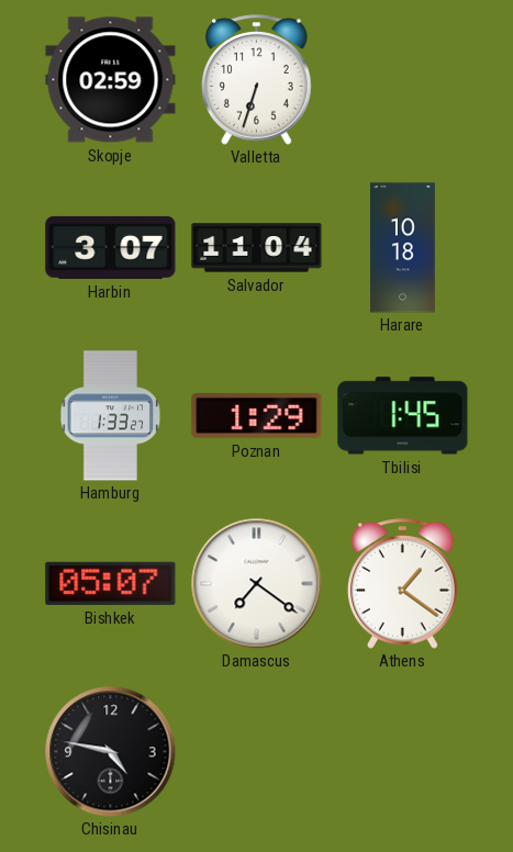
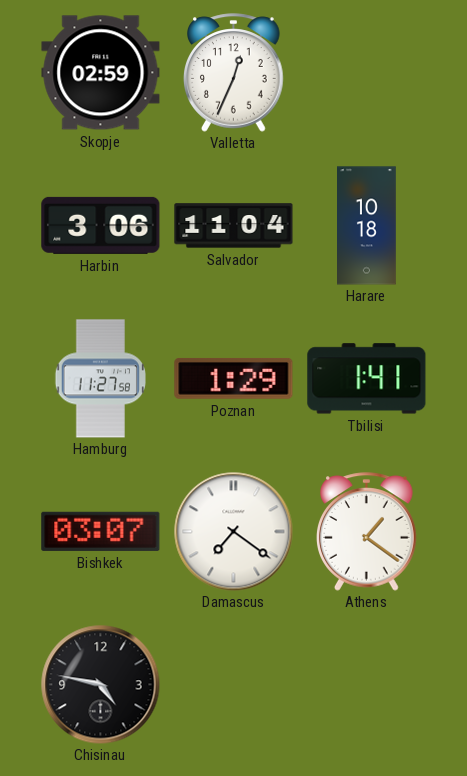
Valletta: 6:33 -> 12:34 (234, 73)
Harbin: 3:07 -> 3:06 (101, 225)
Hamburg: 1:33 -> 11:27 (100, 379)
Tbilisi: 1:45 -> 1:41 (367, 379)
Bishkek: 05:07 -> 03:07 (101, 531)
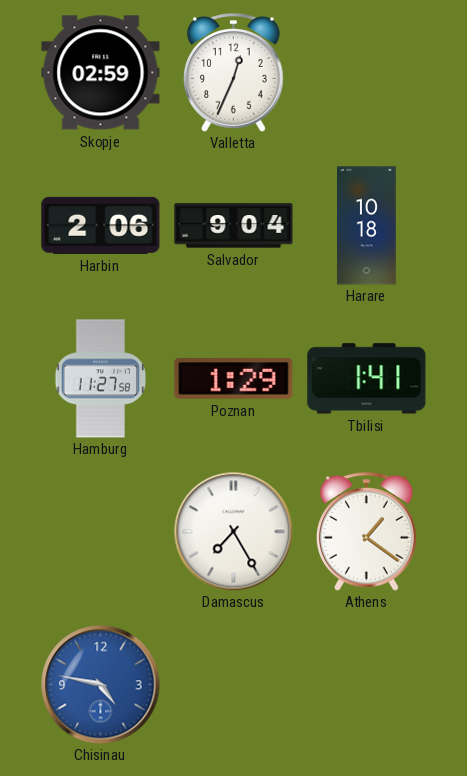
Harbin: 3:06 -> 2:06 (101, 225)
Salvador: 11:04 -> 9:04 (234, 226)
Bishkek: 03:07 -> none (101, 531)
Damascus: 7:21 -> 7:25 (234, 532)
Chisinau dial: black -> blue (101, 685)
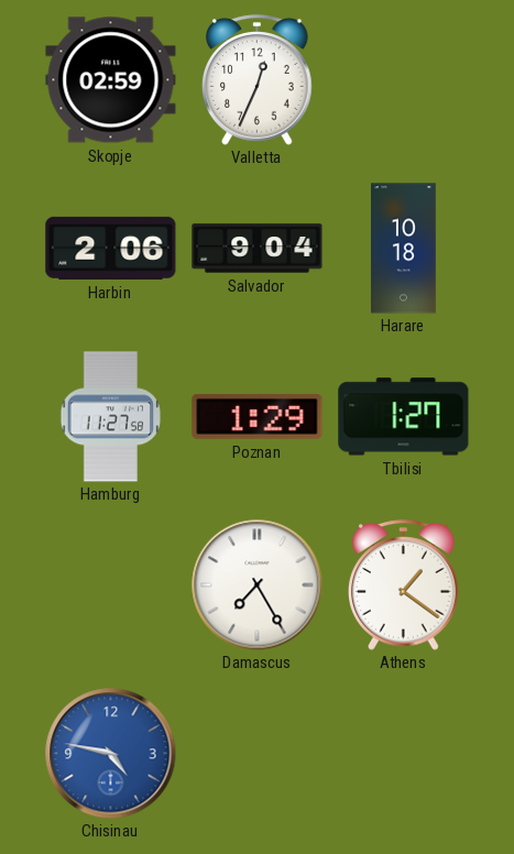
Tbilisi: 1:41 -> 1:27 (404, 417)
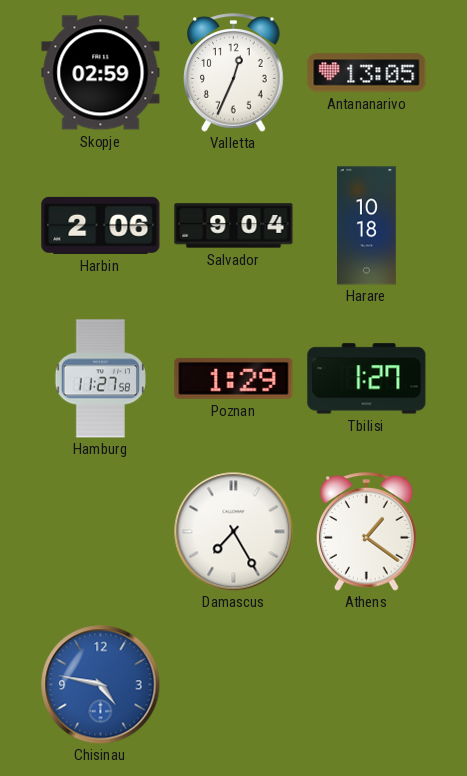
Antananarivo: none -> 13:05 (367, 73)
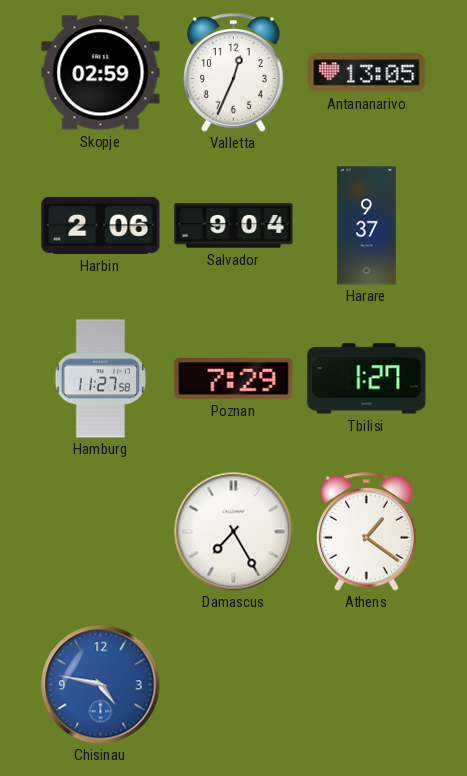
Harare: 10:18 -> 9:37 (367, 226)
Poznan: 1:29 -> 7:29 (234, 379)
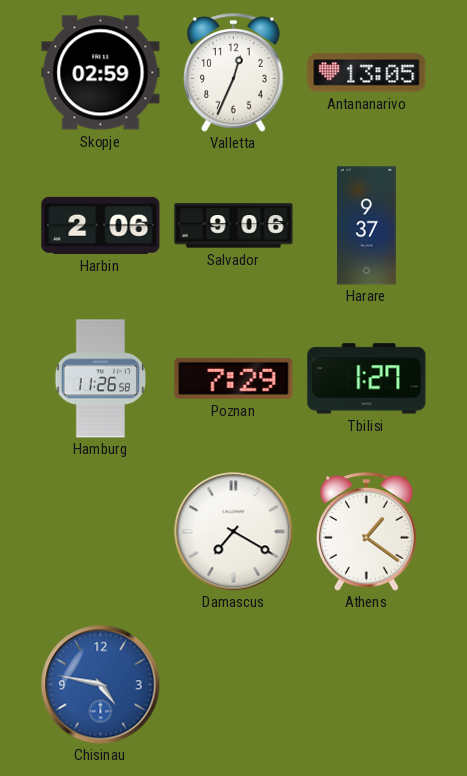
Salvador: 9:04 -> 9:06 (234, 226)
Hamburg: 11:27 -> 11:26 (100, 379)
Damascus: 7:25 -> 7:20 (234, 532)
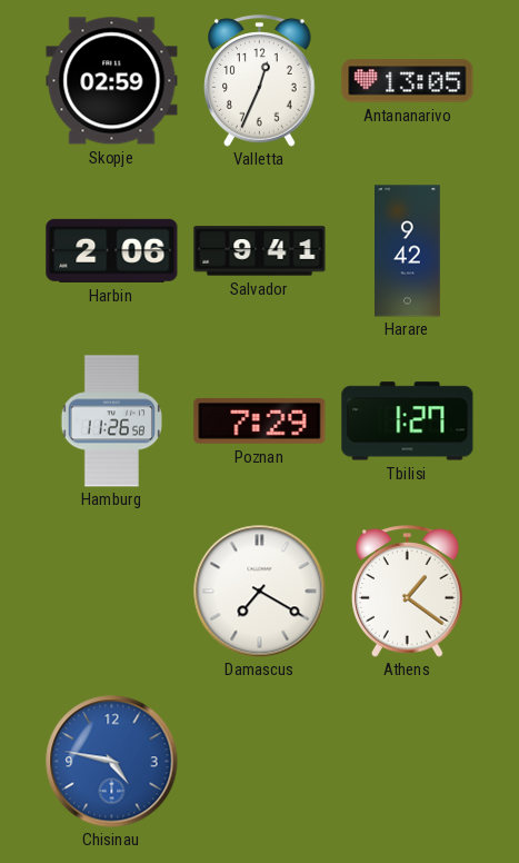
Salvador: 9:06 -> 9:41 (260, 251)
Harare: 9:37 -> 9:42 (408, 251)
